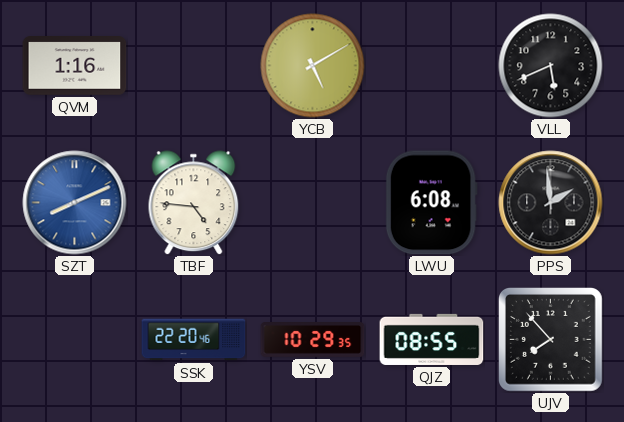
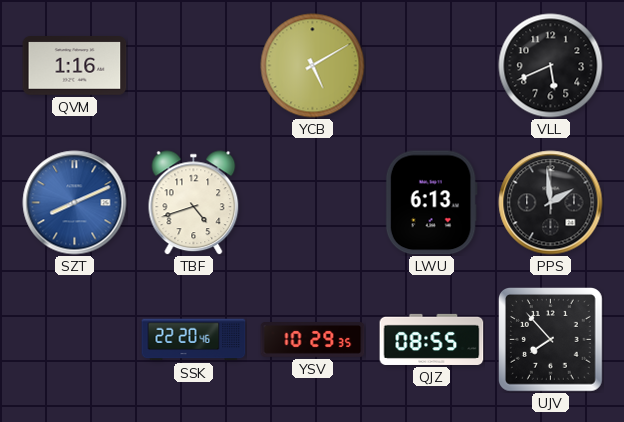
TBF: 4:46 -> 4:42 (194, 203)
LWU: 6:08 -> 6:13 (431, 203)
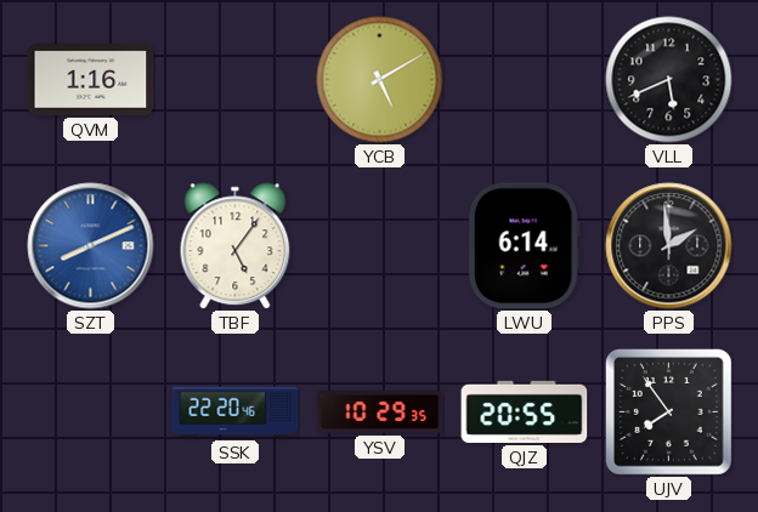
TBF: 4:42 -> 5:06 (236, 246)
LWU: 6:13 -> 6:14 (524, 246)
QJZ: 08:55 -> 20:55 (525, 411)
UJV: 7:53 -> 7:54 (669, 413)
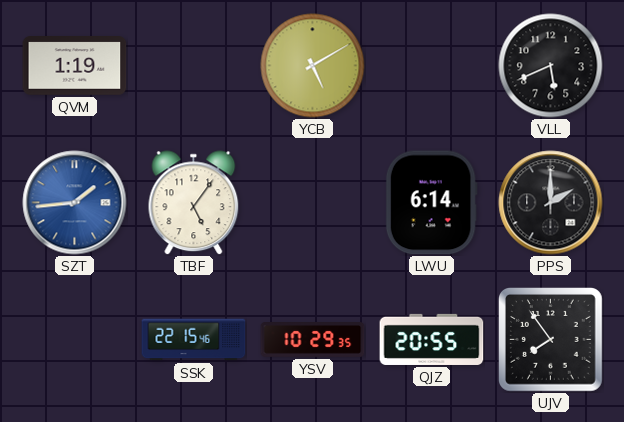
QVM: 1:16 -> 1:19 (75, 66)
SZT: 8:11 -> 1:44 (75, 203)
PPS: 1:59 -> 2:00 (551, 203)
SSK: 22:20 -> 22:15 (194, 340)
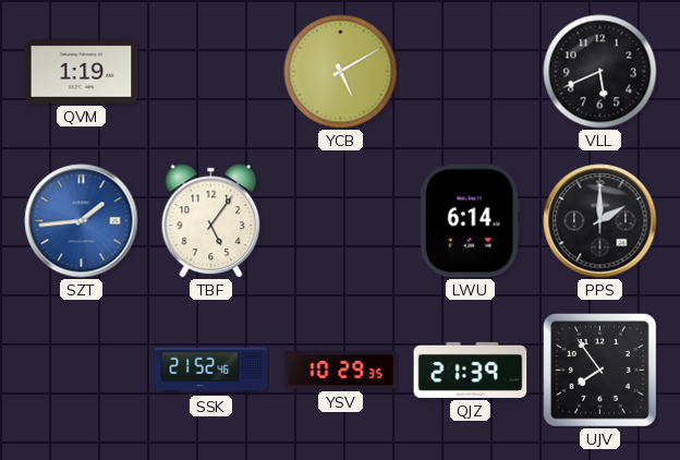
SSK: 22:15 -> 21:52 (211, 371)
QJZ: 20:55 -> 21:39 (471, 370)
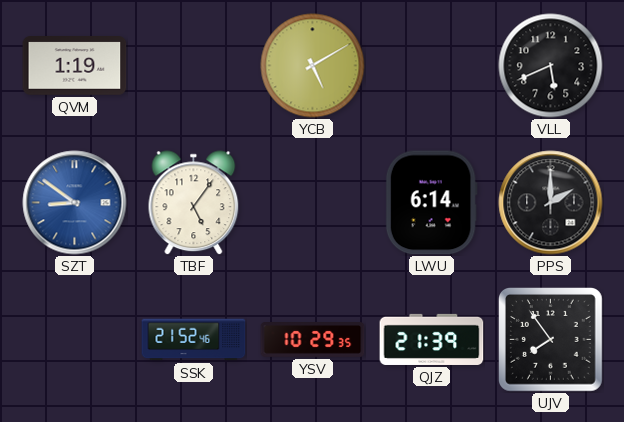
SZT: 1:44 -> 8:51 (75, 203)
